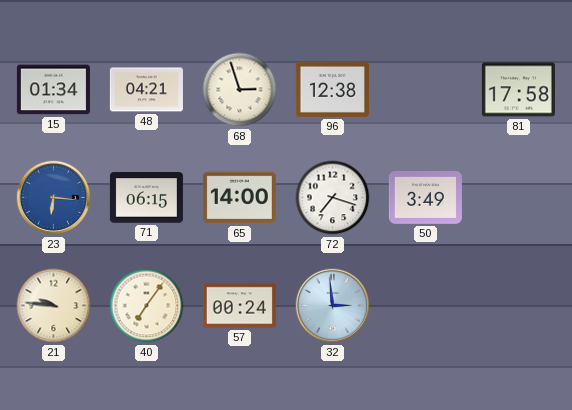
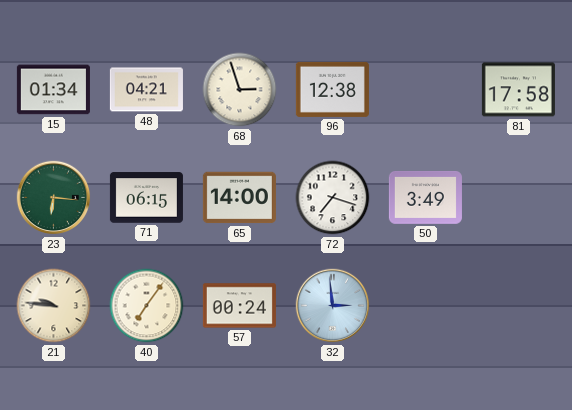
23 dial: blue -> green (54, 198)
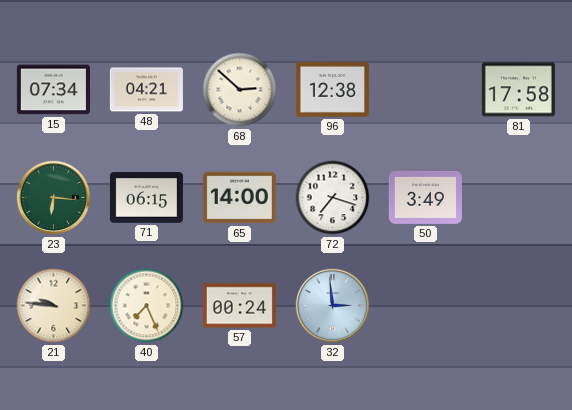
15: 01:34 -> 07:34 (53, 90)
68: 2:57 -> 2:52 (240, 90)
40: 7:06 -> 7:26 (147, 306)
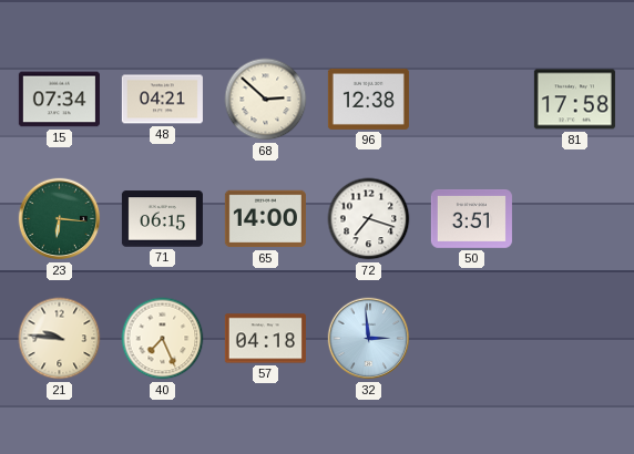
50: 3:49 -> 3:51 (471, 219)
57: 00:24 -> 04:18 (265, 339)
